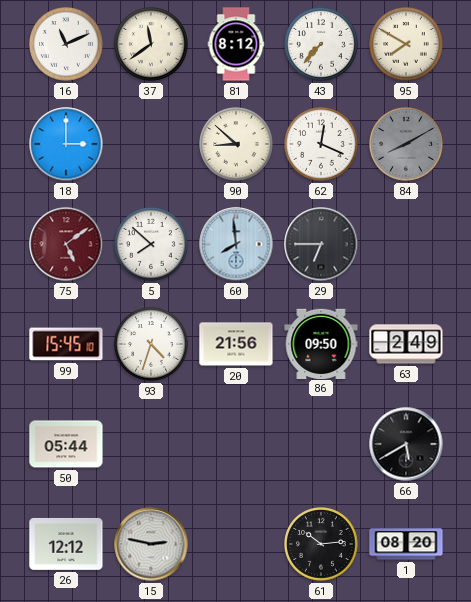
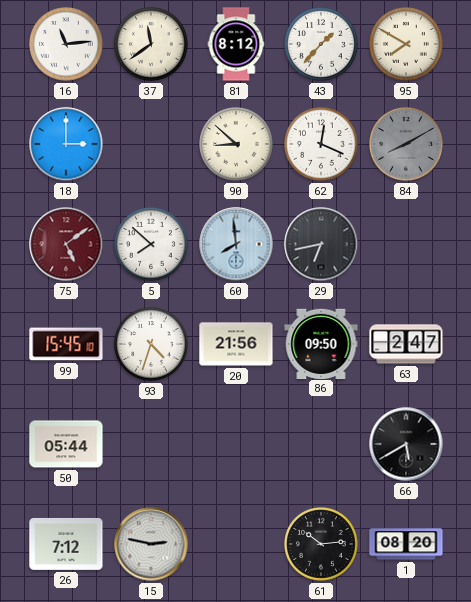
16: 11:11 -> 11:14 (67, 45)
43: 7:37 -> 1:37 (322, 45)
29: 6:45 -> 6:43 (321, 244)
63: 2:49 -> 2:47 (406, 344)
26: 12:12 -> 7:12 (66, 544)
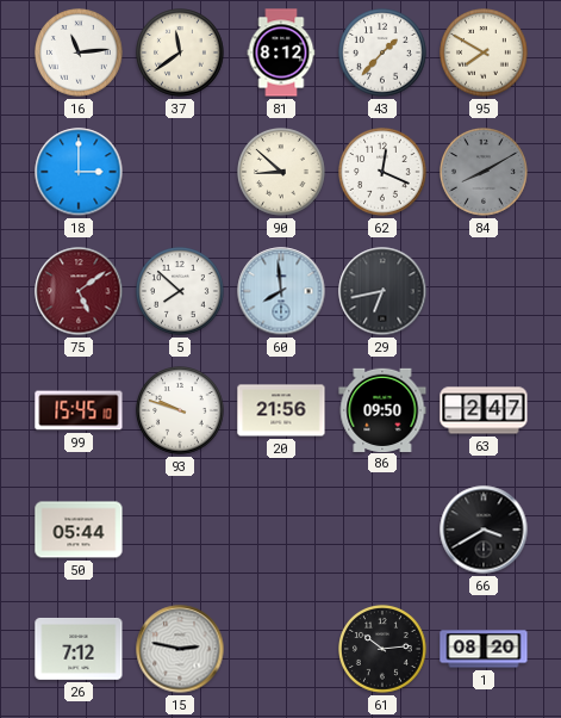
93: 4:33 -> 9:48 (181, 411)
66: 5:40 -> 3:40 (484, 530)
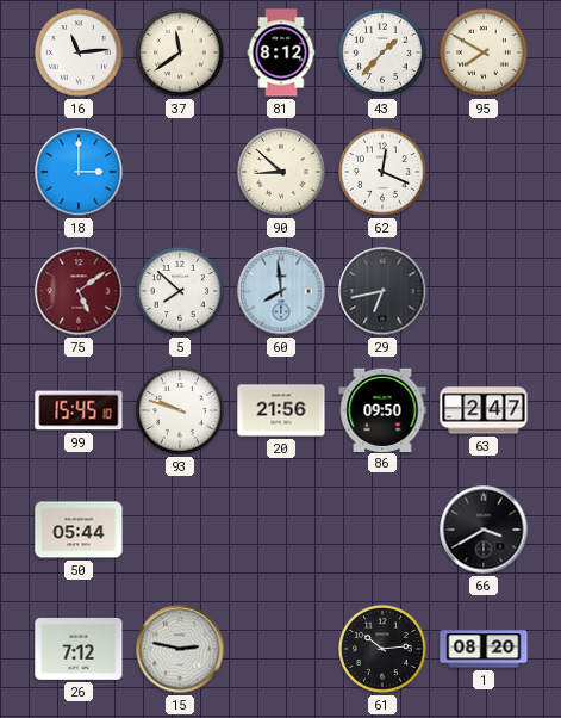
84: 8:10 -> none (485, 173)
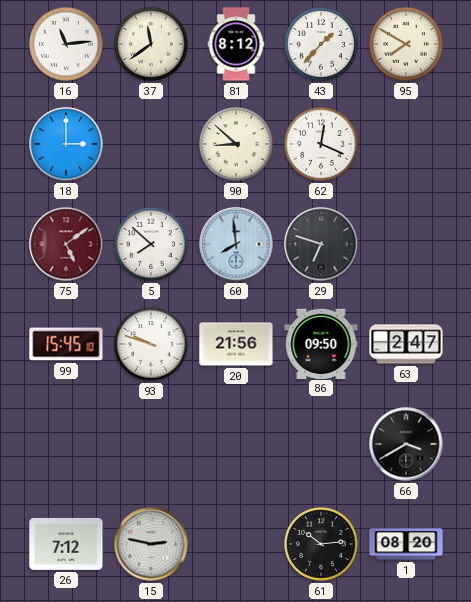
29: 6:43 -> 6:48 (321, 244)
50: 05:44 -> none (79, 530)
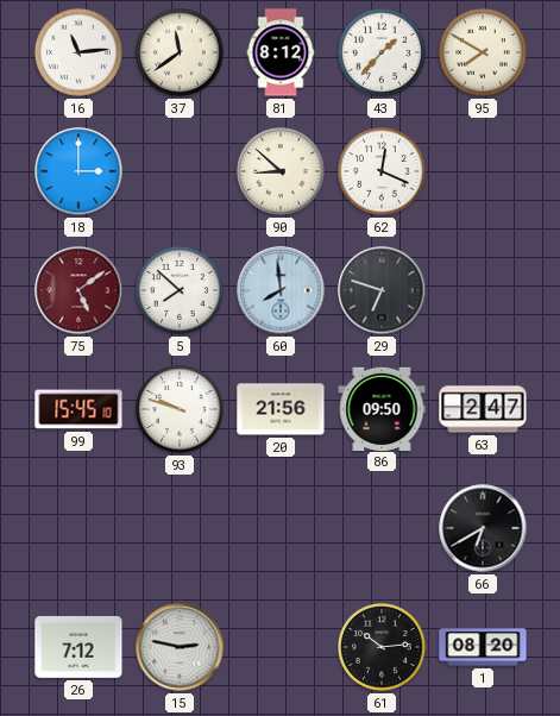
66: 3:40 -> 6:40 (483, 528)
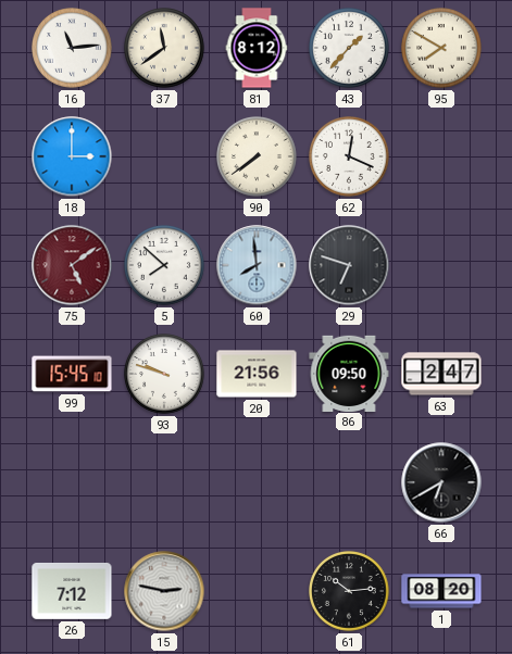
90: 8:52 -> 7:39 (258, 158)
